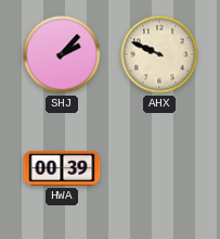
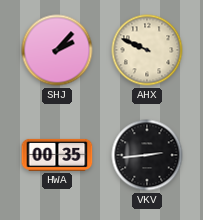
HWA: 00:39 -> 00:35 (57, 155)
VKV: none -> 2:44 (147, 155)
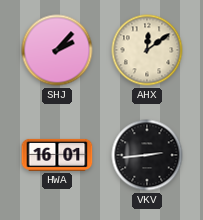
AHX: 9:49 -> 12:09 (147, 50)
HWA: 00:35 -> 16:01 (57, 155)
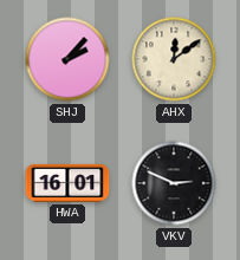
VKV: 2:44 -> 2:49 (174, 183)
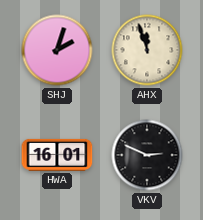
SHJ: 2:07 -> 2:03 (57, 50)
AHX: 12:09 -> 11:57 (147, 50)
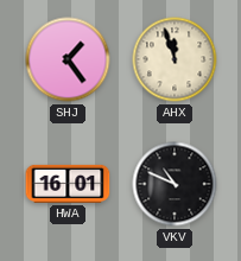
SHJ: 2:03 -> 1:24 (68, 59)
VKV: 2:49 -> 10:49 (175, 184)
